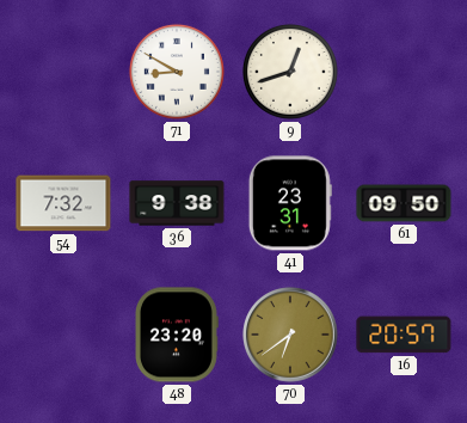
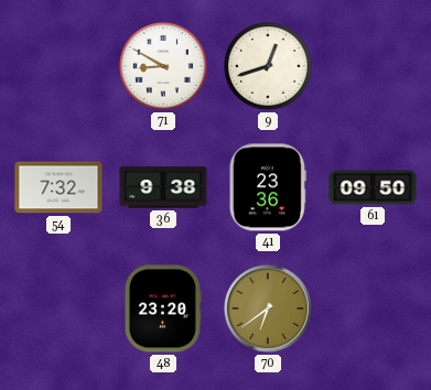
41: 23:31 -> 23:36 (268, 187)
16: 20:57 -> none (404, 335)
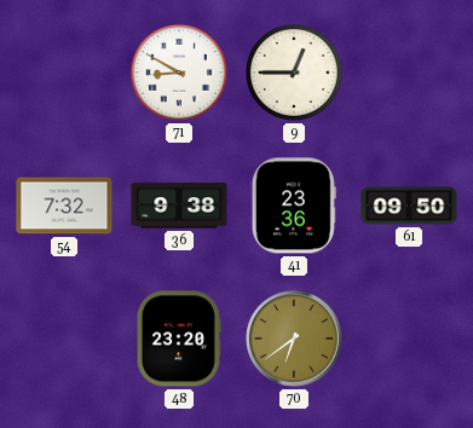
9: 12:42 -> 12:45 (294, 73)
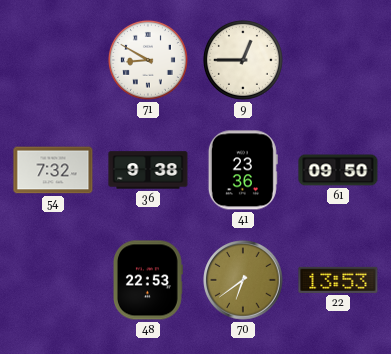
48: 23:20 -> 22:53 (148, 280)
22: none -> 13:53 (338, 280)
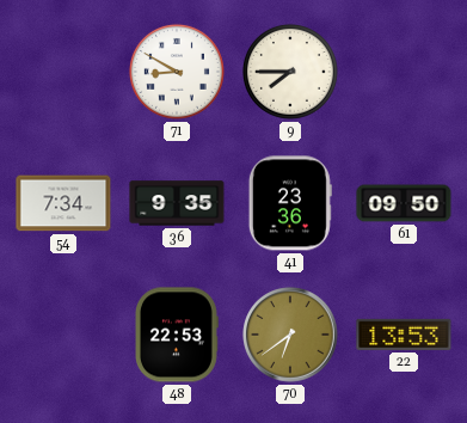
9: 12:45 -> 7:45 (290, 72)
54: 7:32 -> 7:34 (63, 203)
36: 9:38 -> 9:35 (177, 203)
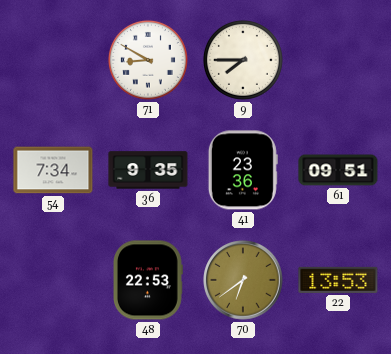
61: 09:50 -> 09:51 (338, 170)
